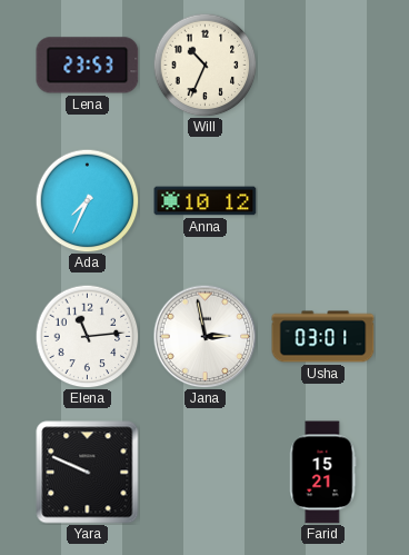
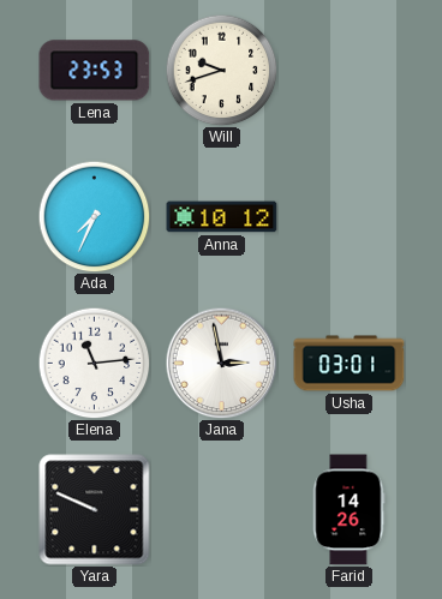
Will: 10:34 -> 9:42 (221, 70)
Farid: 15:21 -> 14:26 (350, 510)
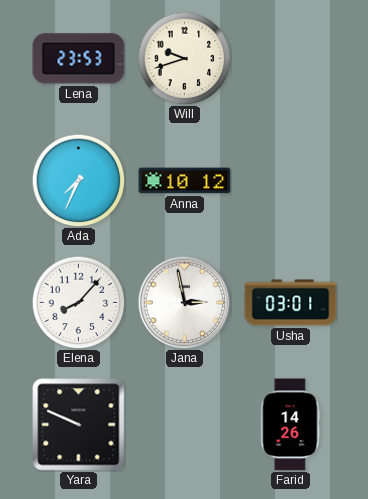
Elena: 11:14 -> 8:07 (78, 302)
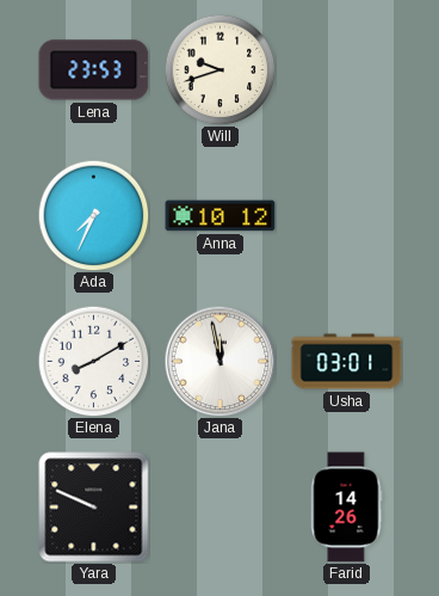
Elena: 8:07 -> 8:10 (93, 361)
Jana: 2:58 -> 11:58 (219, 361)
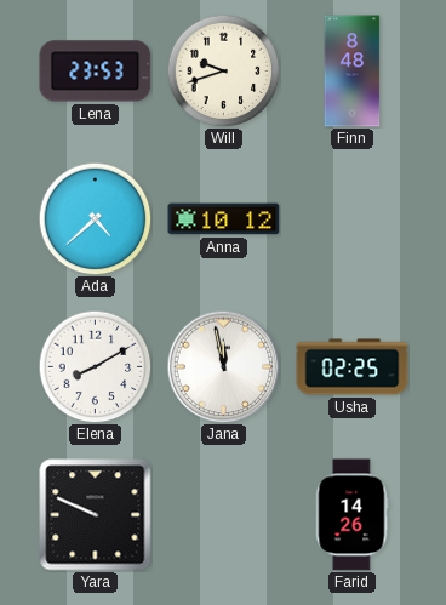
Finn: none -> 8:48 (353, 72)
Ada: 7:34 -> 4:38 (95, 218)
Usha: 03:01 -> 02:25 (353, 367)
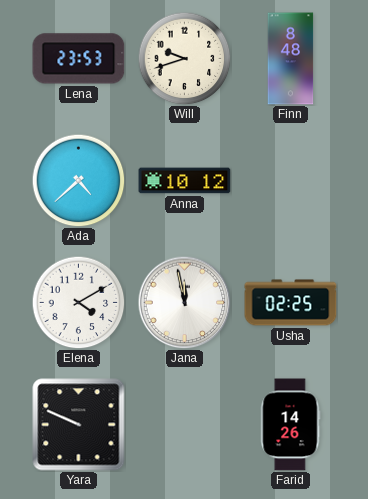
Elena: 8:10 -> 4:10 (78, 302)
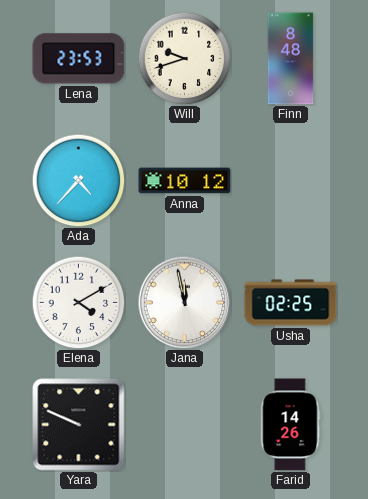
Ada: 4:38 -> 4:37 (78, 180)
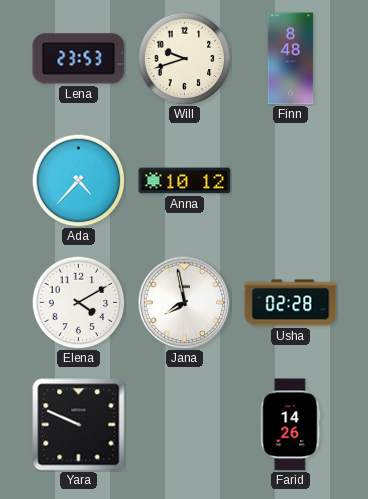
Jana: 11:58 -> 7:58 (184, 302)
Usha: 02:25 -> 02:28 (291, 303)
